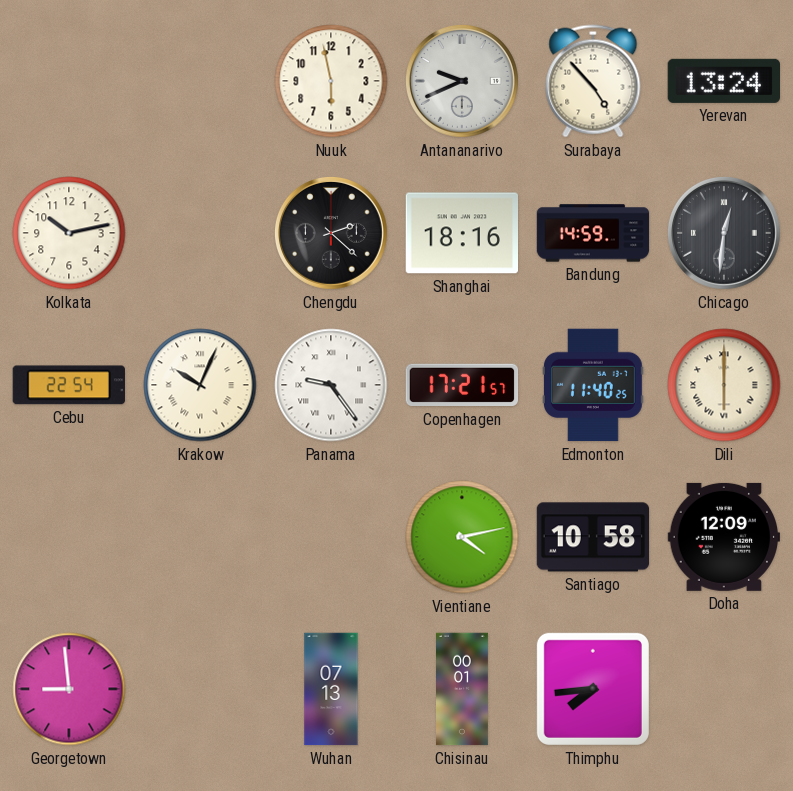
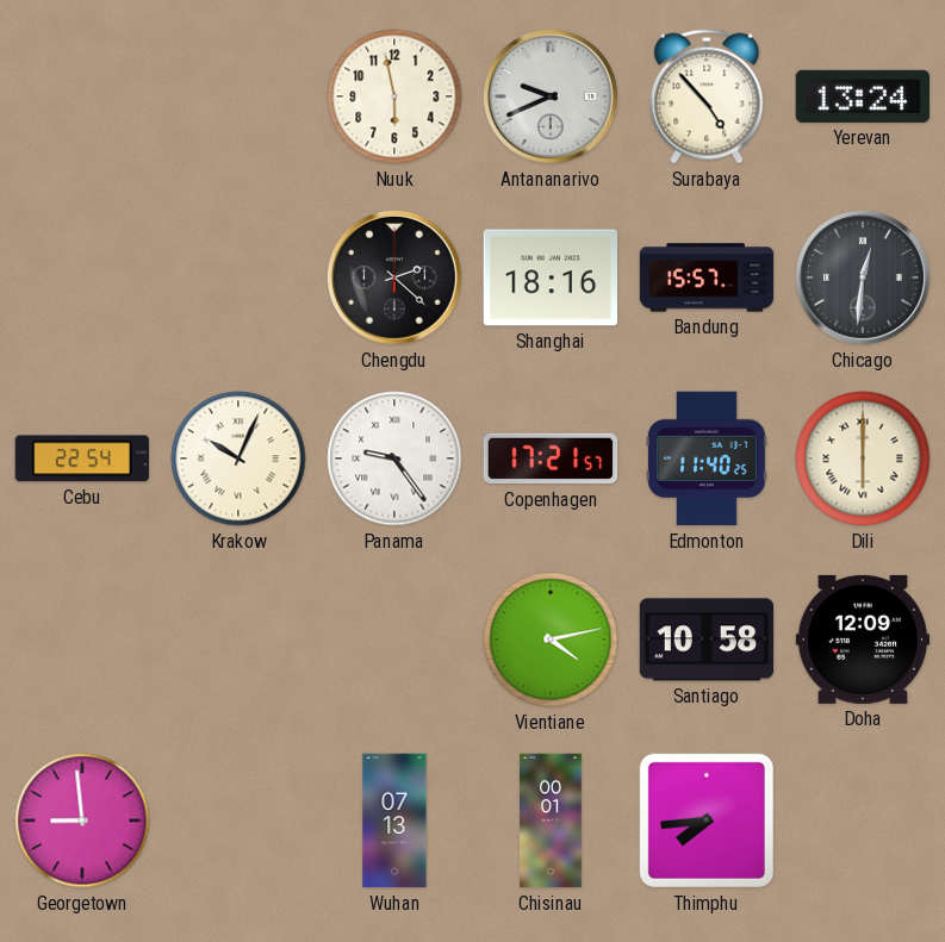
Kolkata: 10:13 -> none (69, 233)
Bandung: 14:59 -> 15:57 (707, 277)
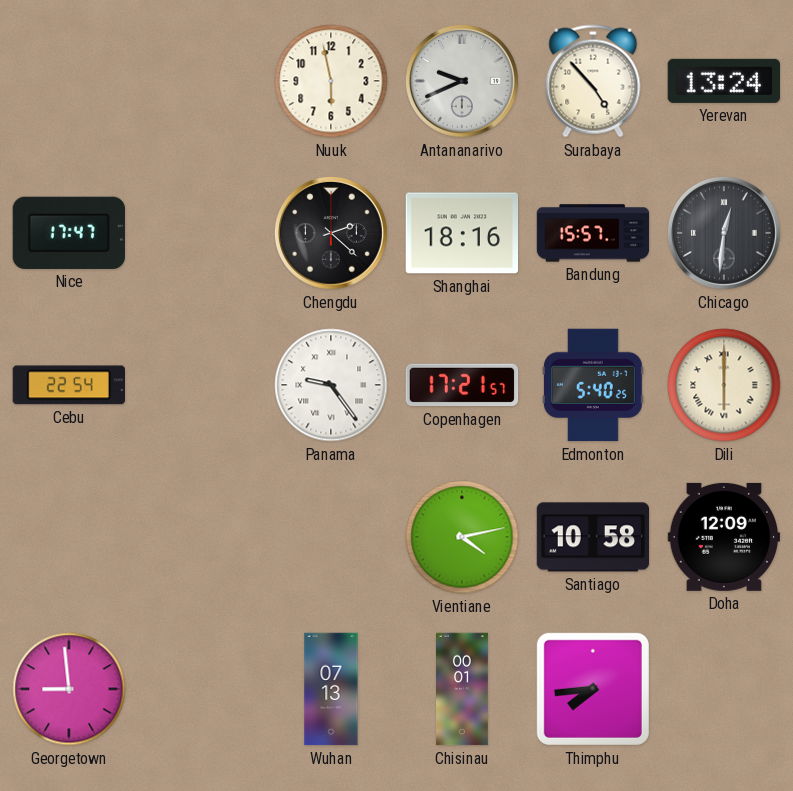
Nice: none -> 17:47 (69, 233)
Krakow: 10:04 -> none (238, 458)
Edmonton: 11:40 -> 5:40 (593, 385)
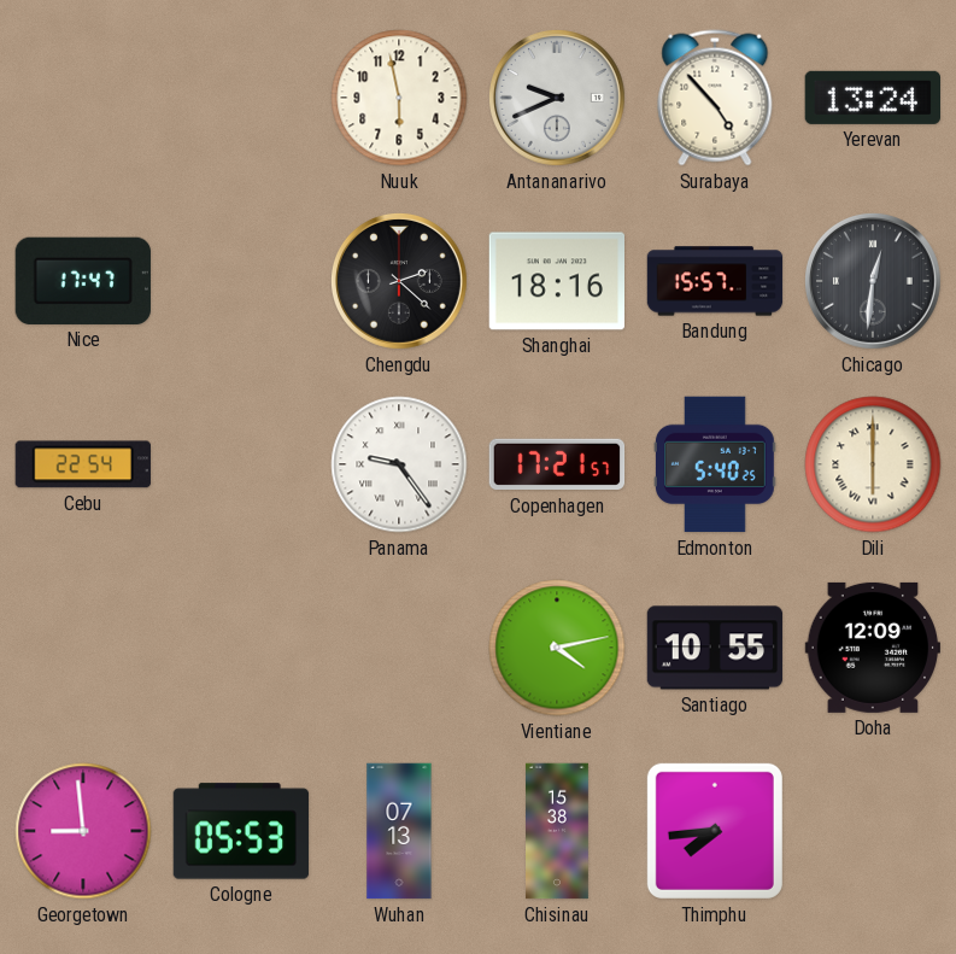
Santiago: 10:58 -> 10:55 (715, 648)
Cologne: none -> 05:53 (241, 831)
Chisinau: 00:01 -> 15:38 (558, 831)
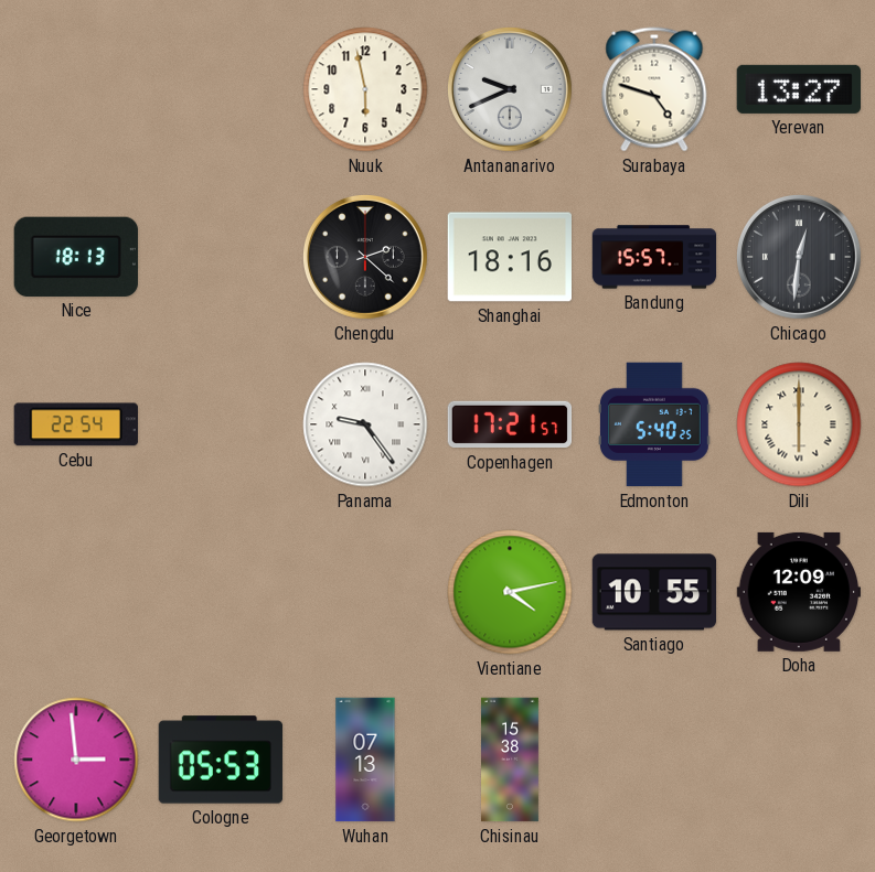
Surabaya: 4:53 -> 4:48 (654, 89)
Yerevan: 13:24 -> 13:27 (798, 89)
Nice: 17:47 -> 18:13 (76, 257)
Georgetown: 8:59 -> 2:59 (76, 760)
Thimphu: 7:44 -> none (715, 831)
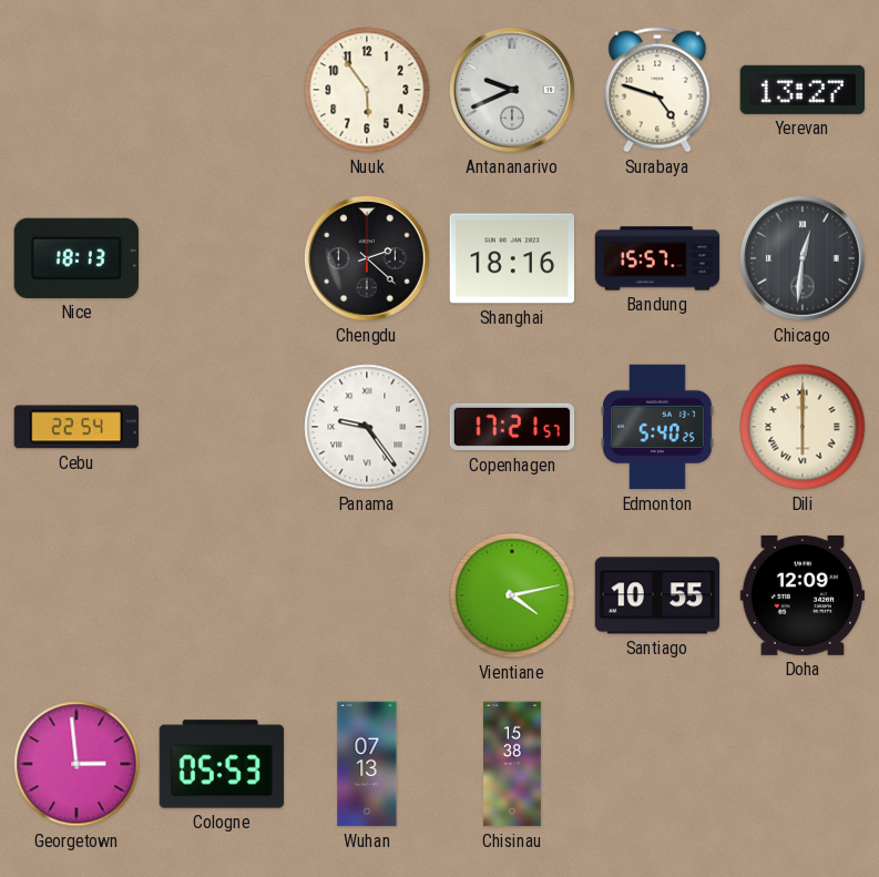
Nuuk: 5:58 -> 5:54 (367, 90)
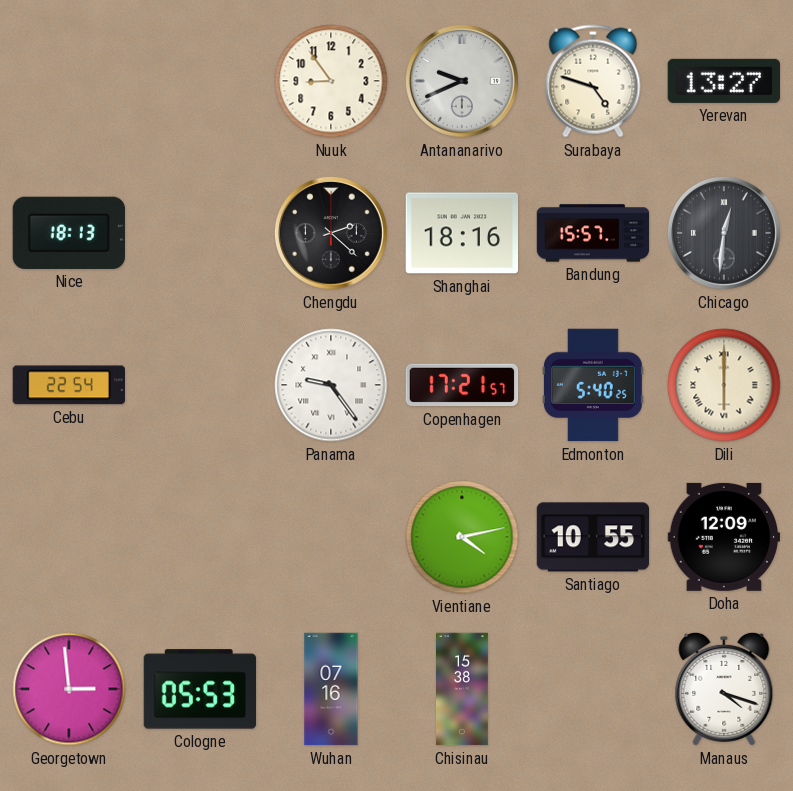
Nuuk: 5:54 -> 8:54 (331, 81)
Wuhan: 07:13 -> 07:16 (331, 689)
Manaus: none -> 4:18 (724, 689)
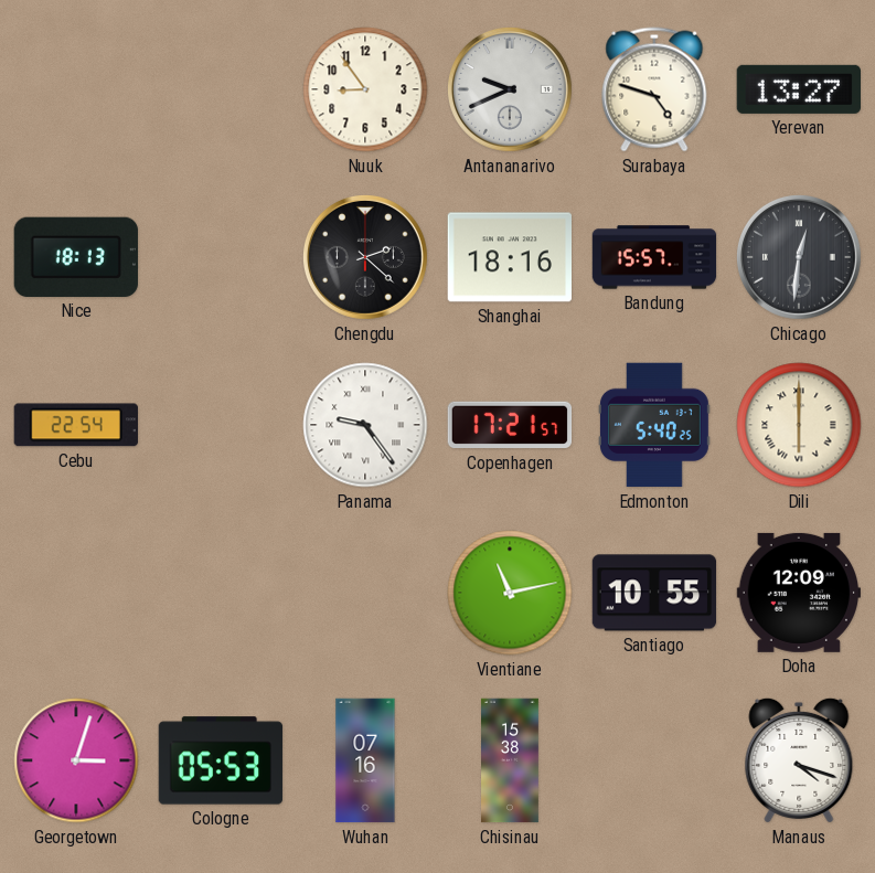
Vientiane: 4:13 -> 11:13 (510, 593)
Georgetown: 2:59 -> 3:03 (76, 760)
